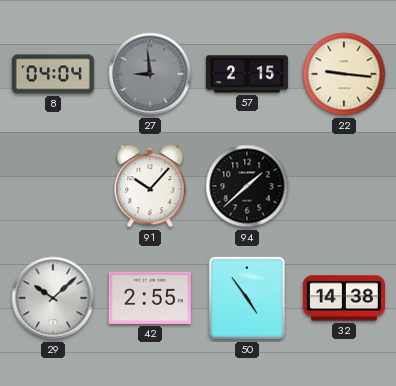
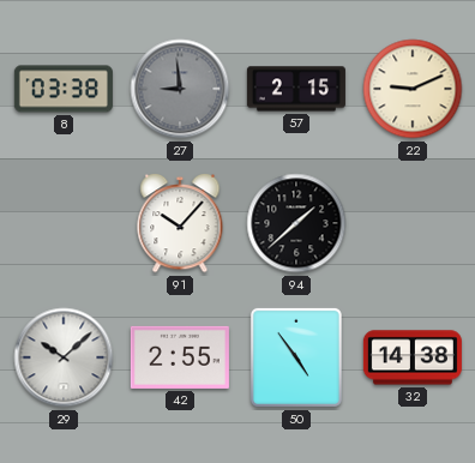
8: 04:04 -> 03:38 (64, 89)
22: 9:16 -> 9:11 (413, 89)
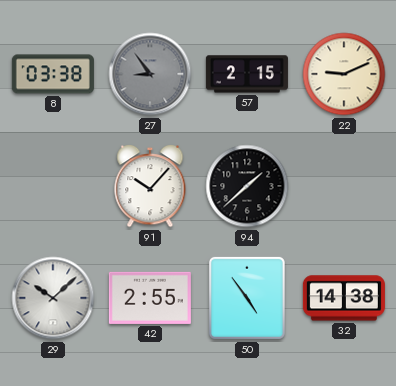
27: 8:59 -> 8:54 (150, 74)
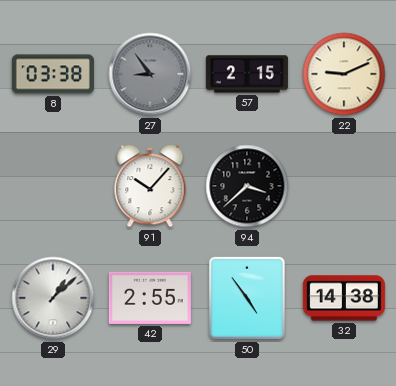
94: 1:38 -> 3:38 (247, 186)
29: 10:08 -> 1:08 (53, 298)
